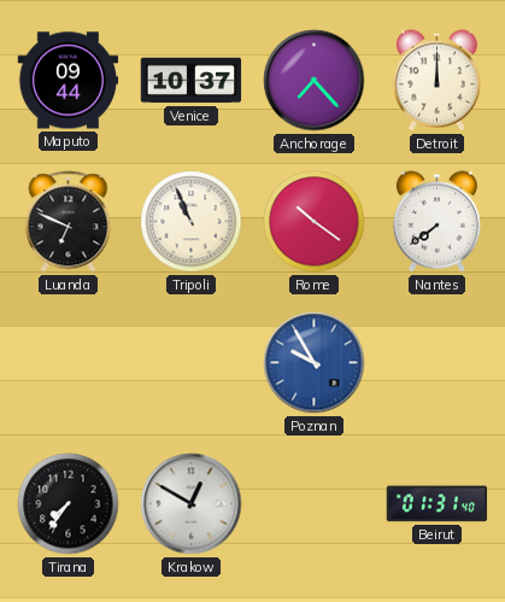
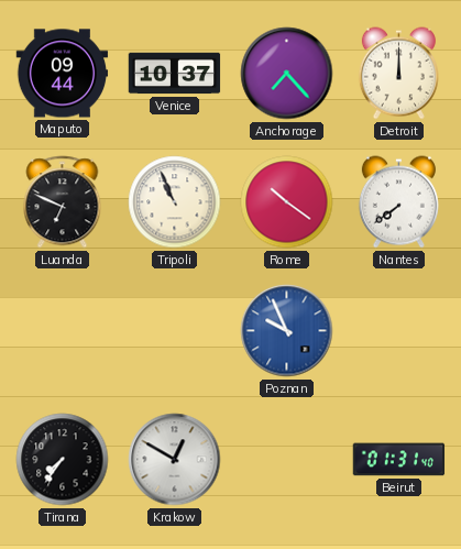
Poznan: 9:55 -> 9:56 (287, 331)
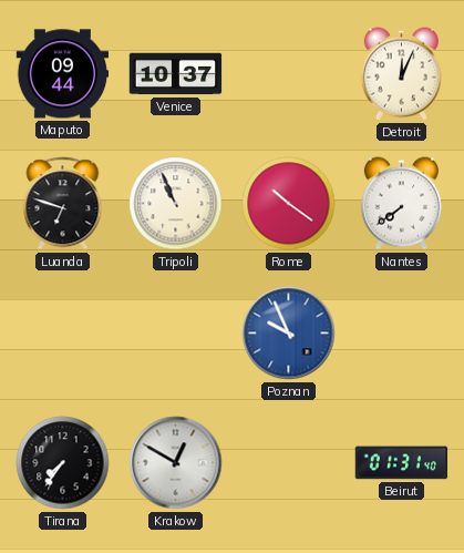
Anchorage: 7:23 -> none (287, 74)
Detroit: 12:00 -> 12:04 (401, 74)
Luanda: 6:49 -> 6:48 (63, 204)
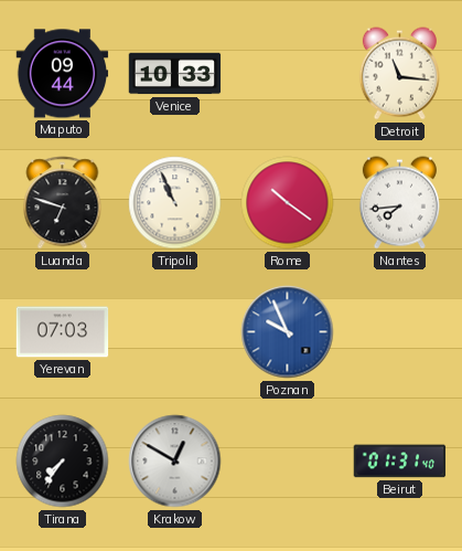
Venice: 10:37 -> 10:33 (175, 74)
Detroit: 12:04 -> 11:16 (399, 74)
Nantes: 7:39 -> 7:44 (399, 203)
Yerevan: none -> 07:03 (63, 332)
